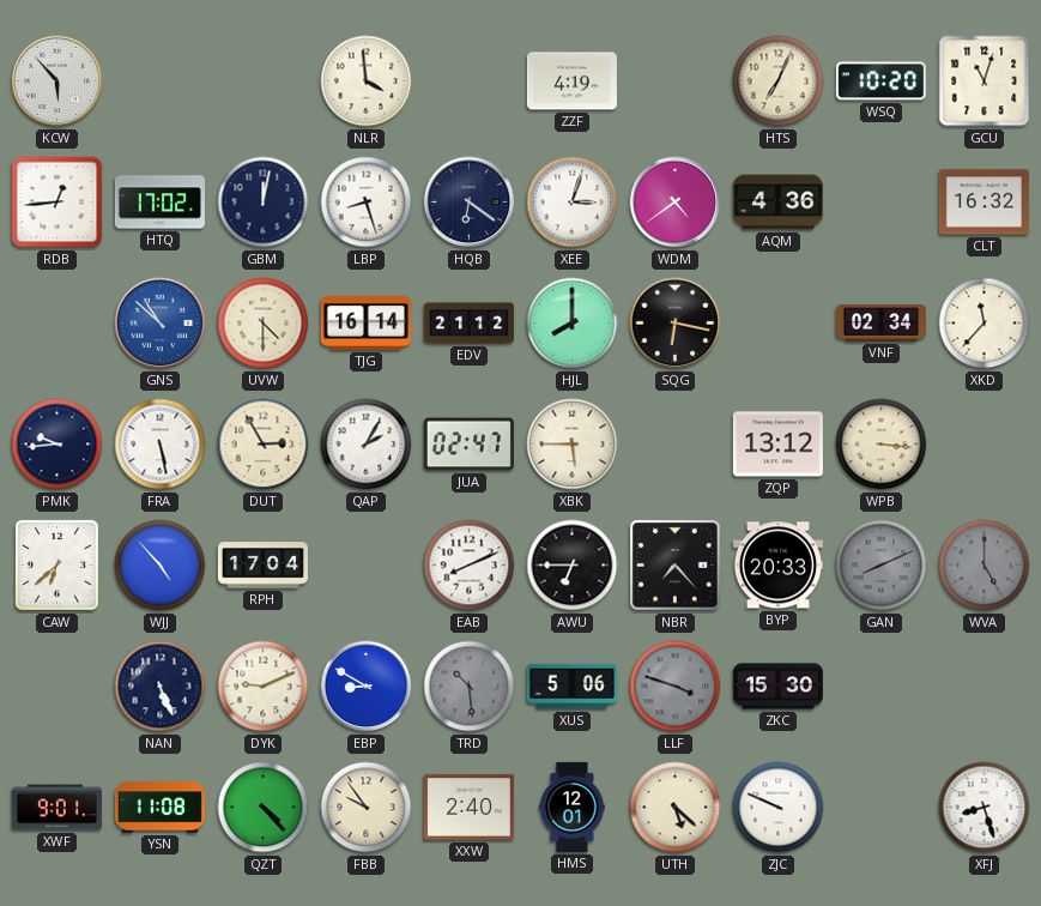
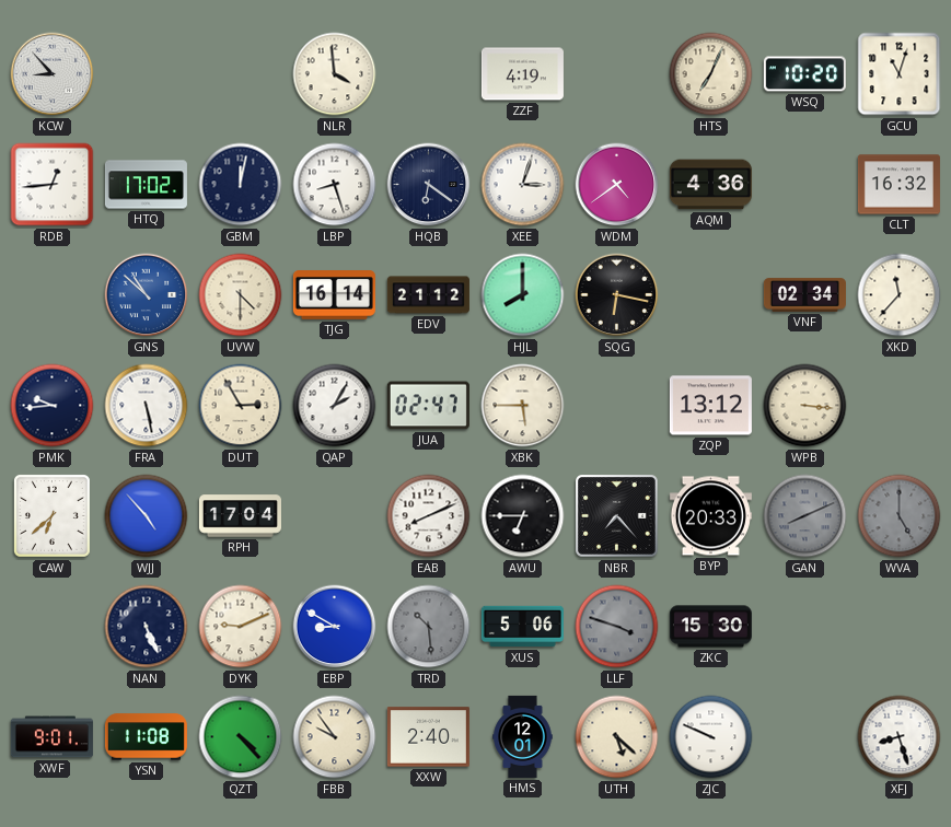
KCW: 5:53 -> 8:53 (53, 74)
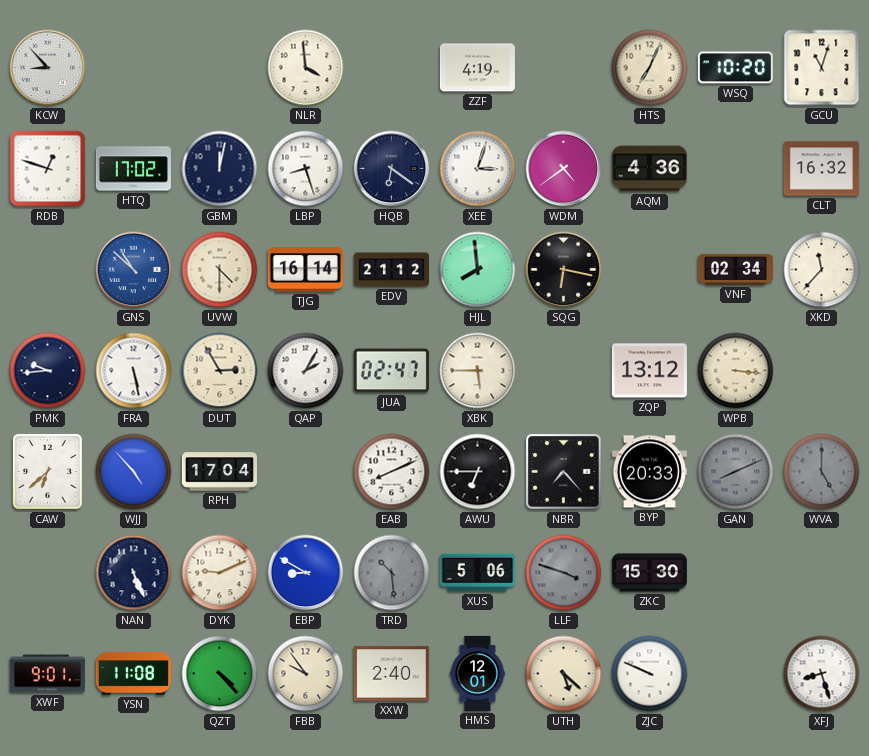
RDB: 12:44 -> 12:48 (48, 169)
HJL: 8:00 -> 7:59 (478, 270)
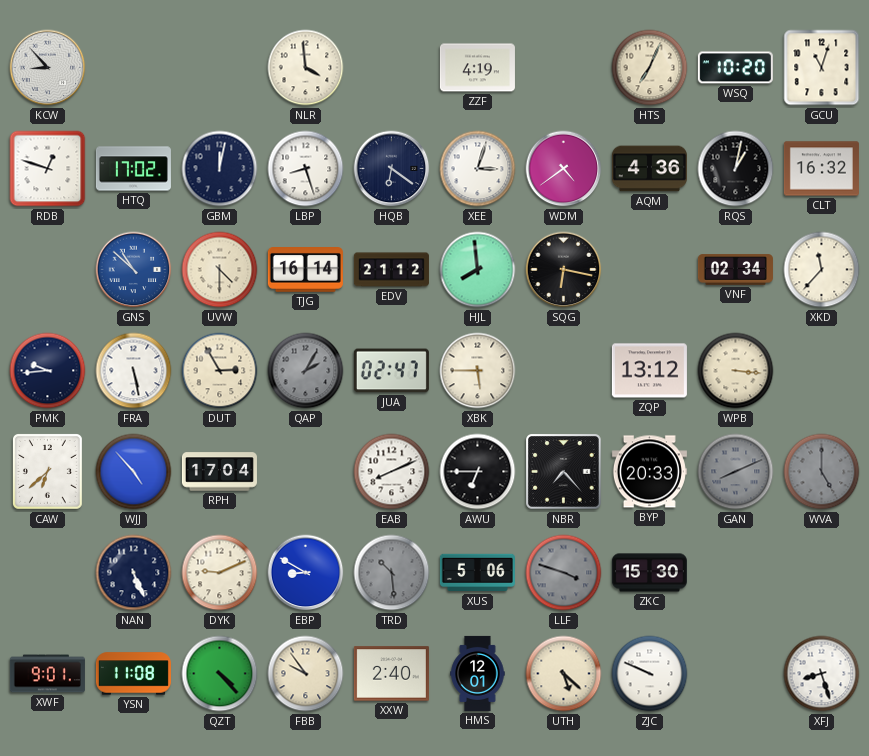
RQS: none -> 1:02 (736, 169)
QAP dial: white -> grey (306, 371)
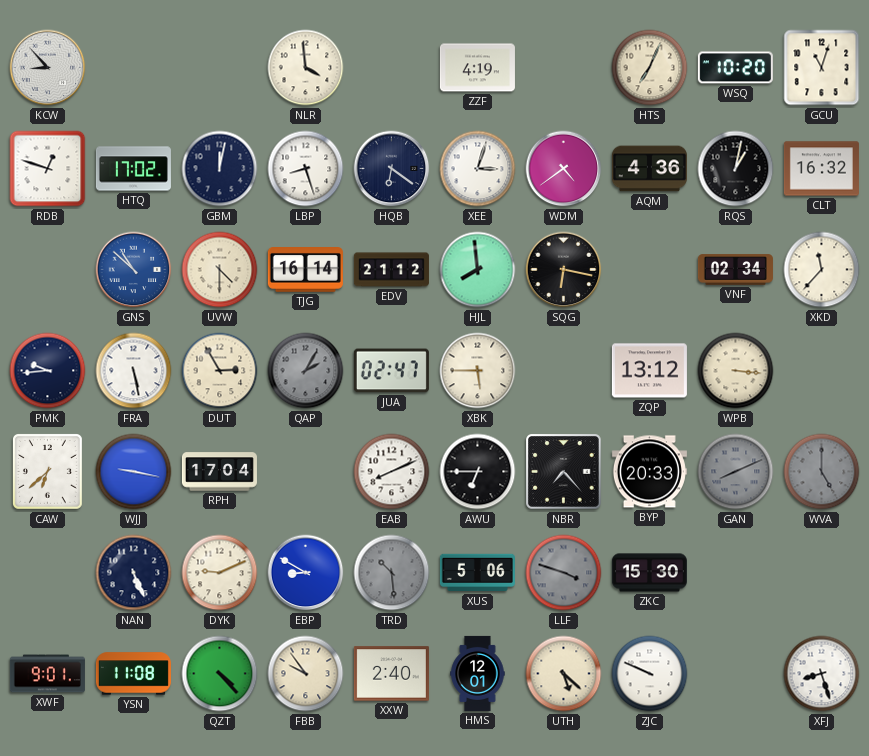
WJJ: 4:53 -> 9:17 (134, 472)
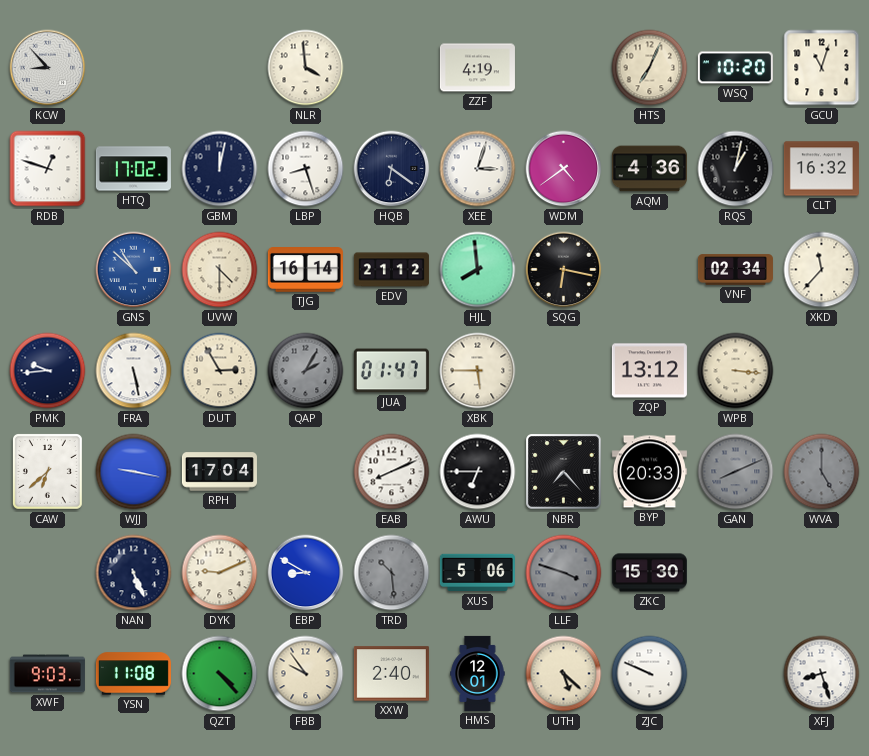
JUA: 02:47 -> 01:47 (391, 371)
XWF: 9:01 -> 9:03 (47, 674)
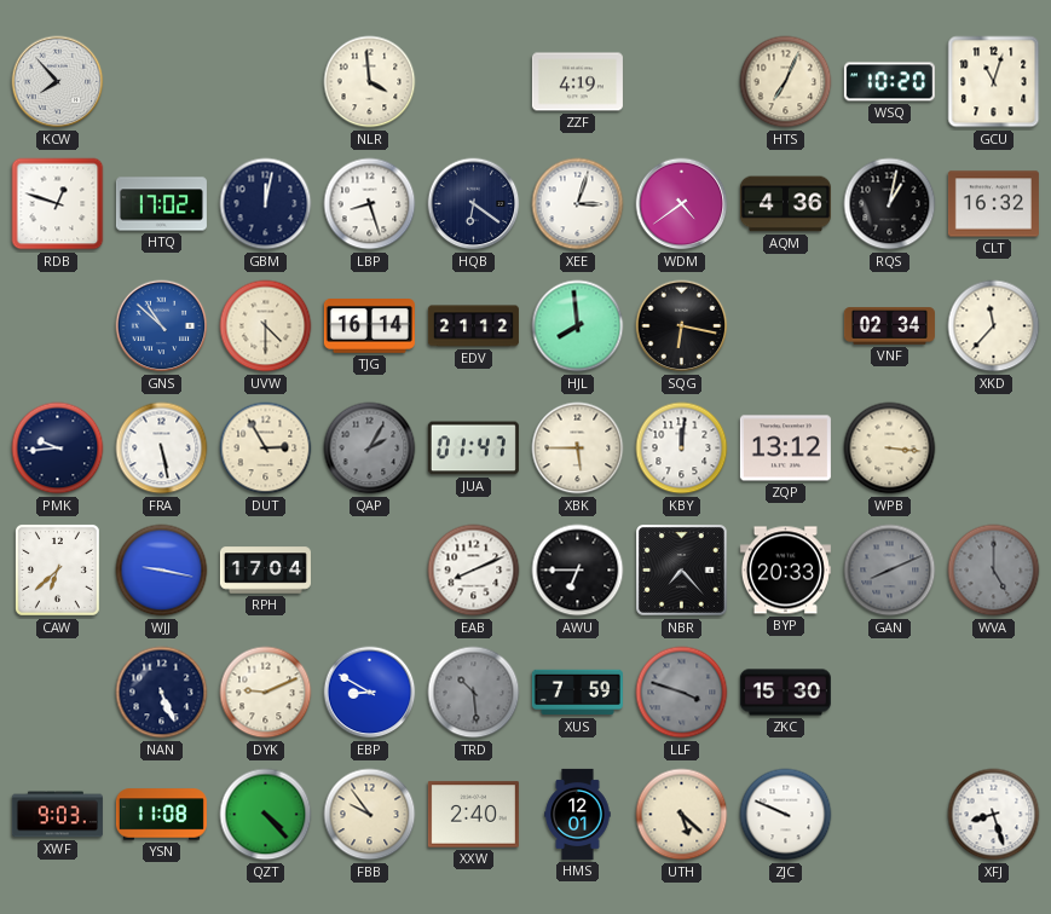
KCW: 8:53 -> 7:53 (58, 82)
KBY: none -> 12:01 (682, 449)
XUS: 5:06 -> 7:59 (577, 693)
